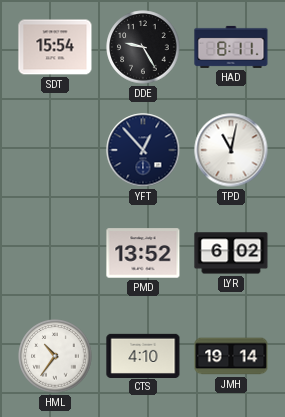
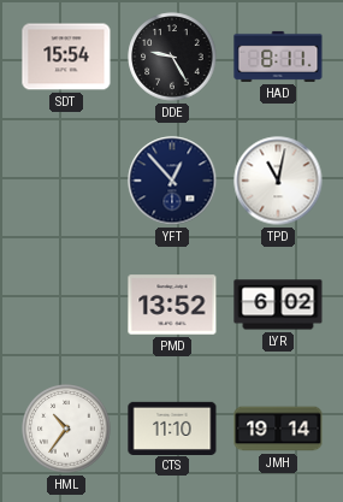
CTS: 4:10 -> 11:10 (172, 427)
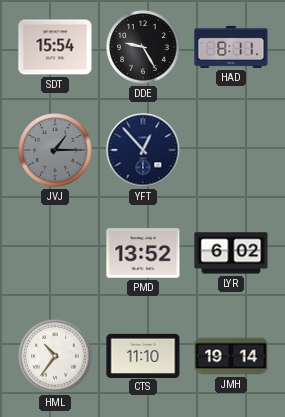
JVJ: none -> 1:15 (55, 150)
TPD: 11:02 -> none (278, 181)
